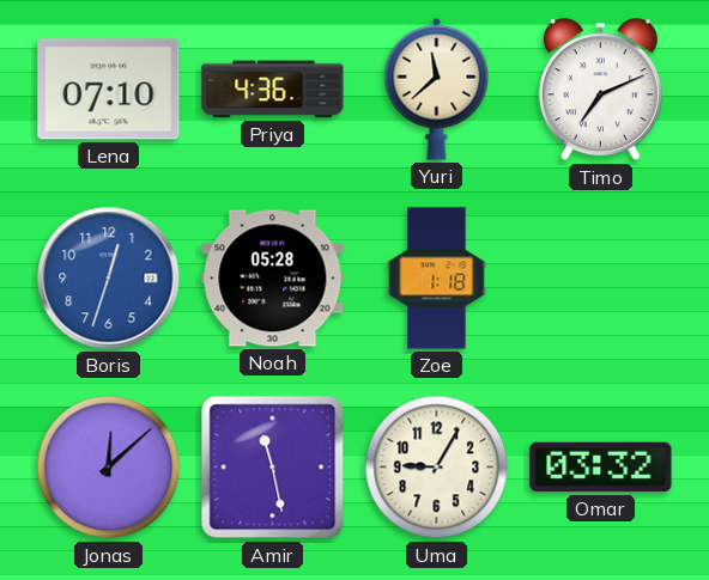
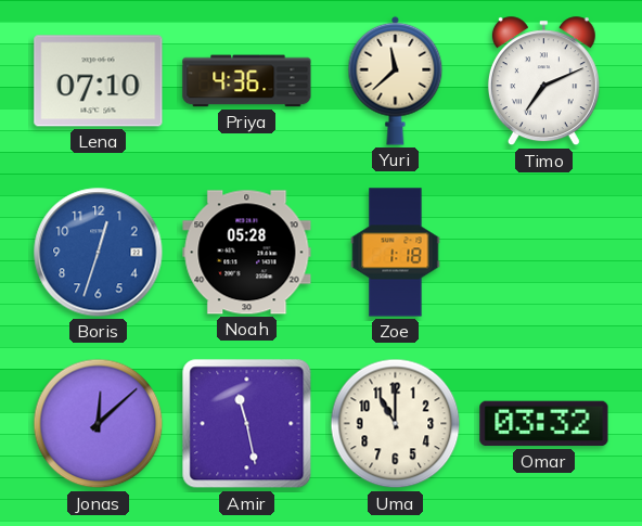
Uma: 9:05 -> 11:00 (396, 424)
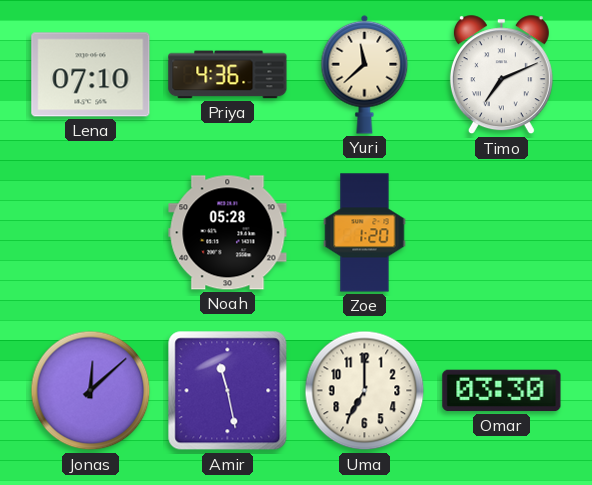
Boris: 12:33 -> none (99, 253)
Zoe: 1:18 -> 1:20 (365, 233)
Uma: 11:00 -> 7:00 (365, 391)
Omar: 03:32 -> 03:30 (502, 391)
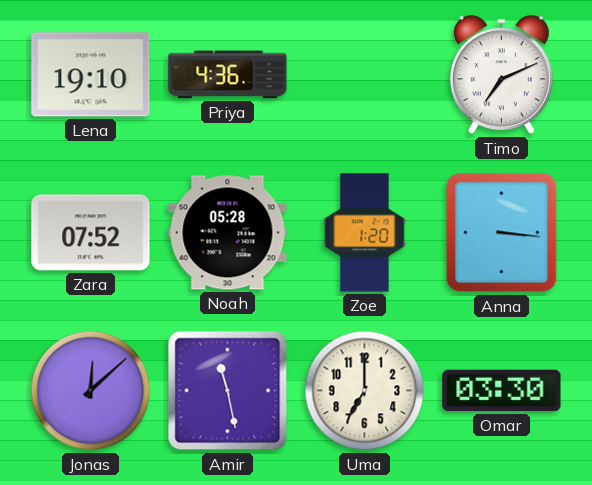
Lena: 07:10 -> 19:10 (91, 75)
Yuri: 11:38 -> none (365, 74)
Zara: none -> 07:52 (91, 233)
Anna: none -> 3:16 (502, 233)
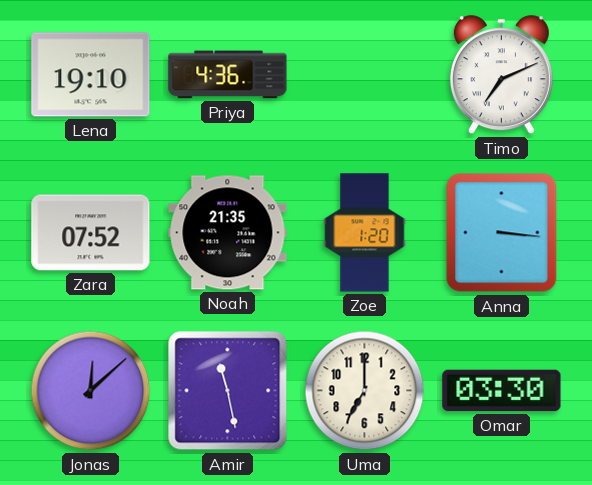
Noah: 05:28 -> 21:35 (228, 233)
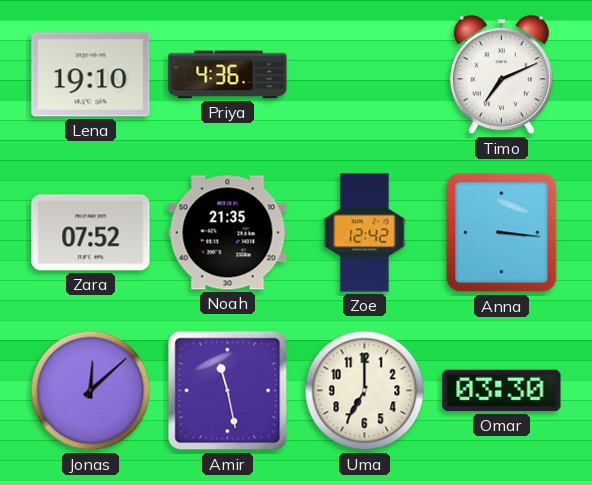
Zoe: 1:20 -> 12:42 (365, 233)
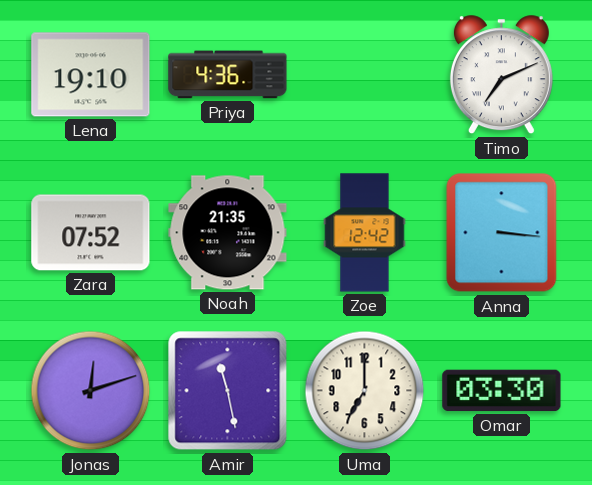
Jonas: 12:08 -> 12:12 (91, 391)
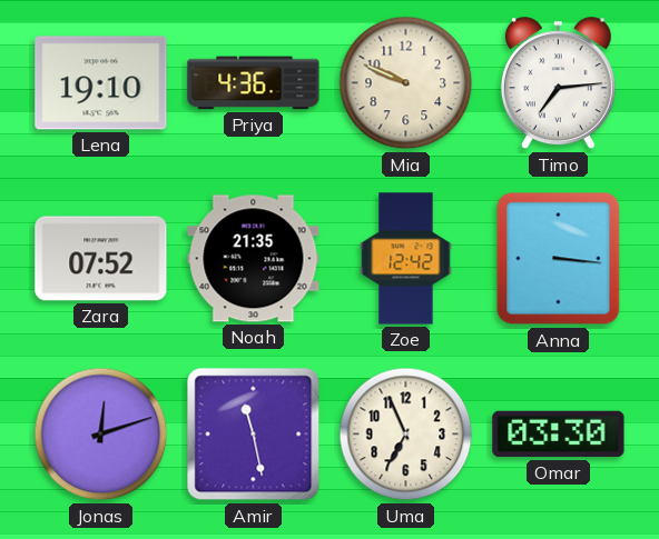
Mia: none -> 9:49 (406, 83)
Timo: 7:11 -> 7:14 (558, 83)
Uma: 7:00 -> 6:56 (406, 435)
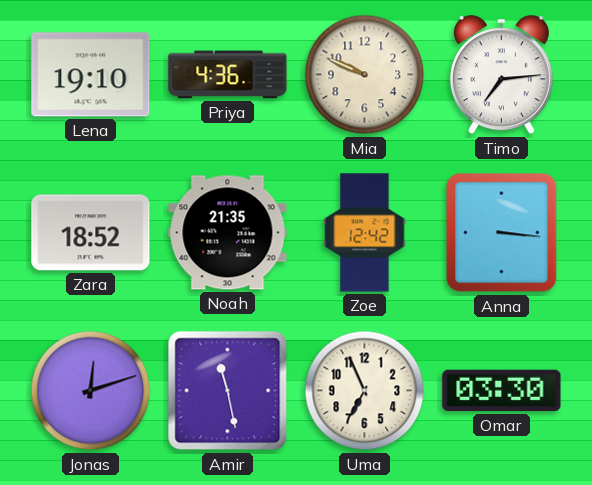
Zara: 07:52 -> 18:52 (91, 233)
